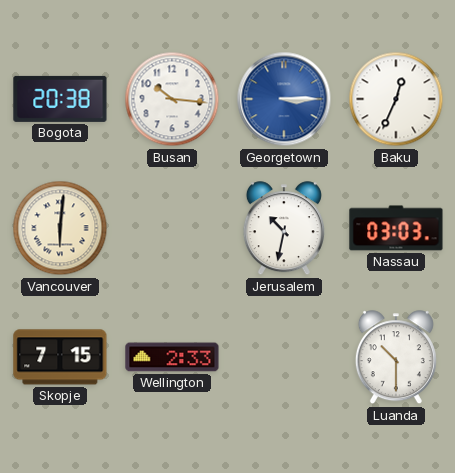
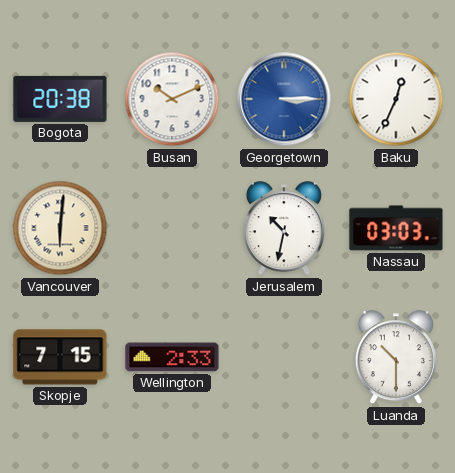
Busan: 10:16 -> 10:11 (172, 99)
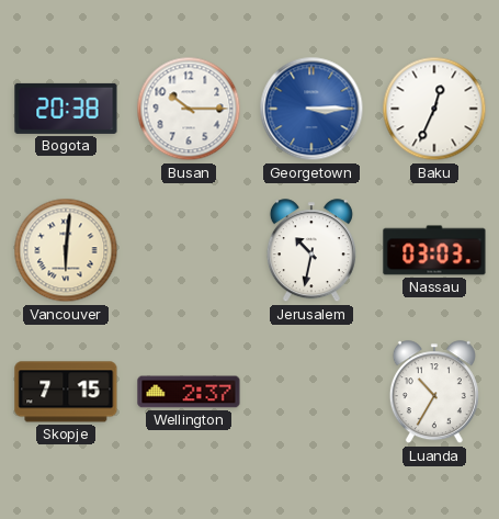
Busan: 10:11 -> 10:15 (189, 109)
Wellington: 2:33 -> 2:37 (189, 392)
Luanda: 10:30 -> 10:35 (434, 393)
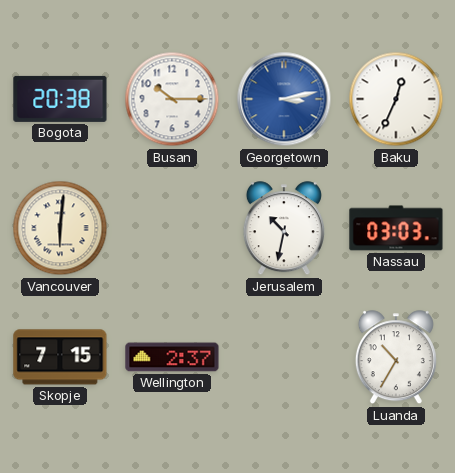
Georgetown: 3:15 -> 3:13 (284, 99)
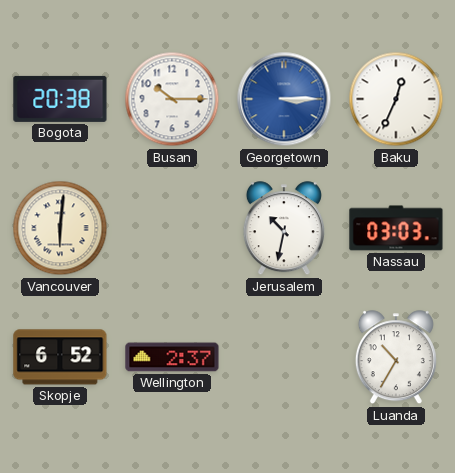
Georgetown: 3:13 -> 3:15 (284, 99)
Skopje: 7:15 -> 6:52 (60, 357)
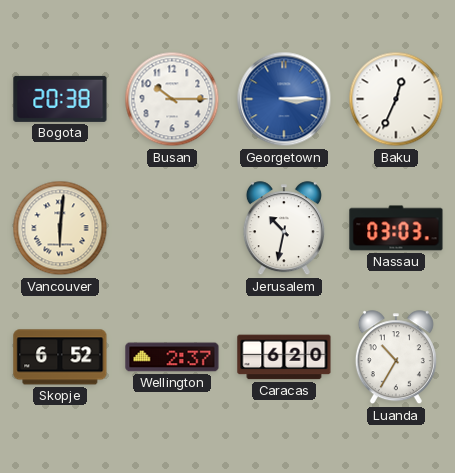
Caracas: none -> 6:20 (284, 357)
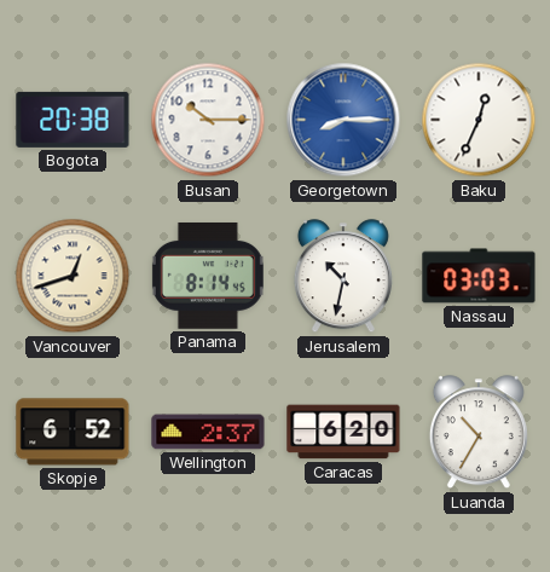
Georgetown: 3:15 -> 8:15 (343, 120)
Vancouver: 6:01 -> 12:42 (73, 276)
Panama: none -> 8:14 (208, 276)
